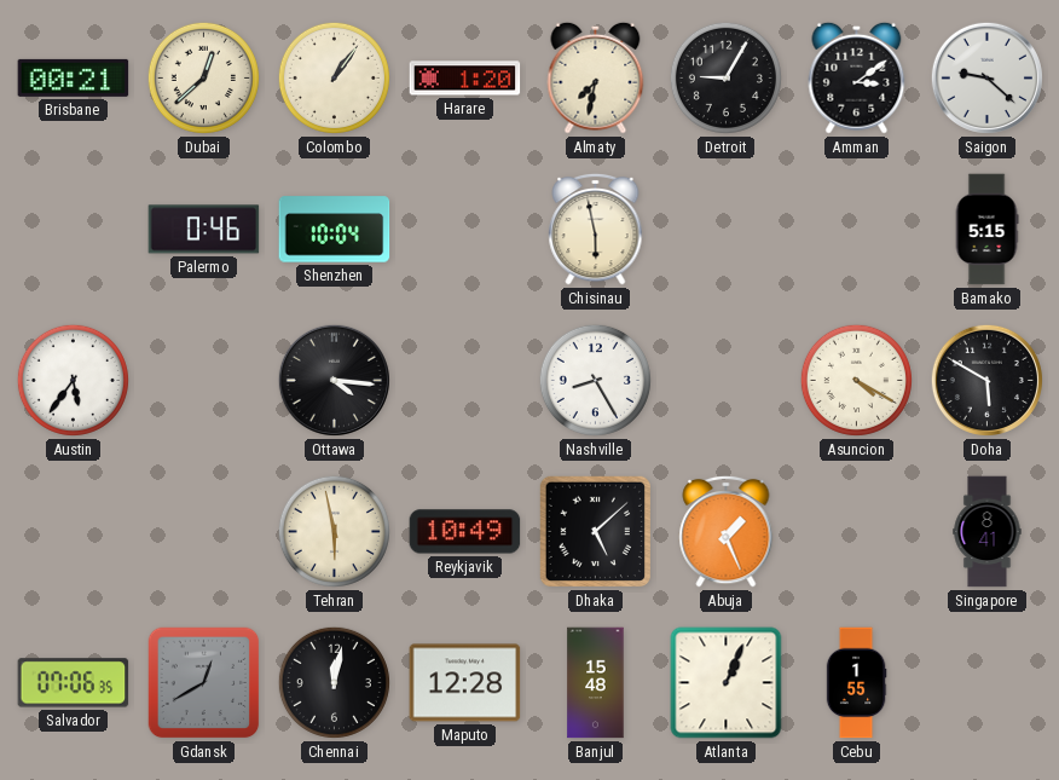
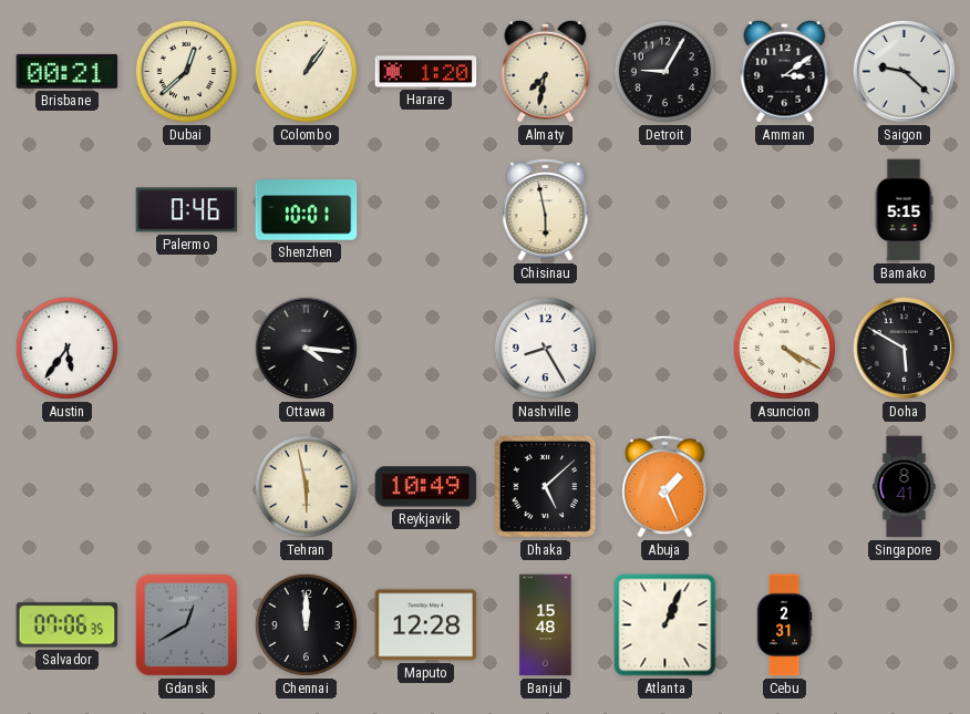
Shenzhen: 10:04 -> 10:01 (307, 210)
Chennai: 12:02 -> 12:00 (306, 624)
Cebu: 1:55 -> 2:31 (784, 625)
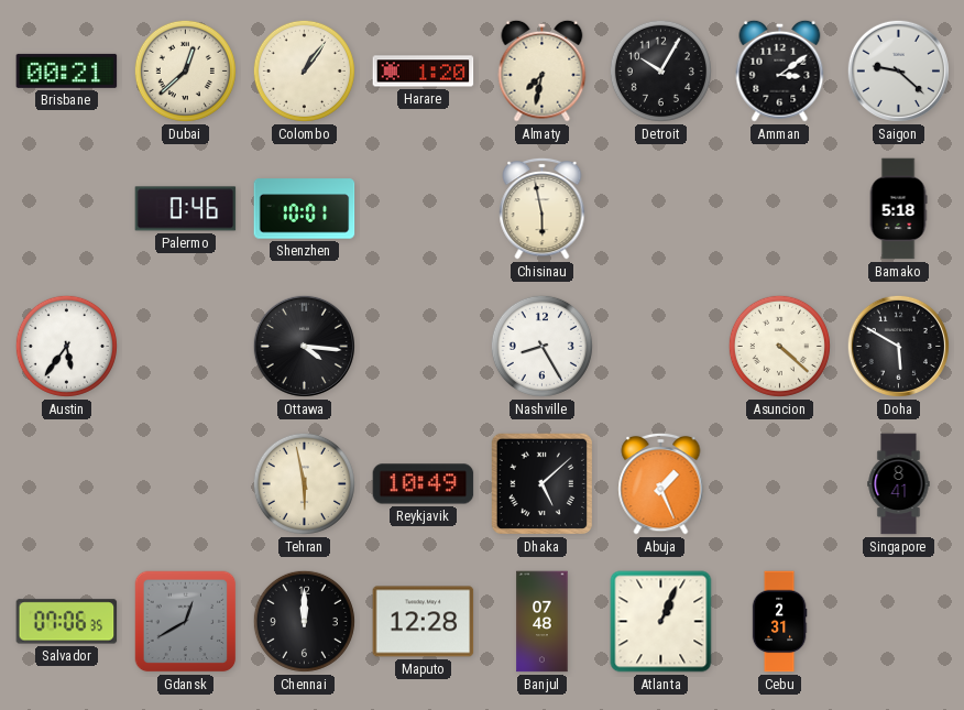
Detroit: 9:05 -> 10:05 (660, 70)
Bamako: 5:15 -> 5:18 (898, 209)
Asuncion: 4:20 -> 4:22 (779, 346)
Banjul: 15:48 -> 07:48 (543, 622)
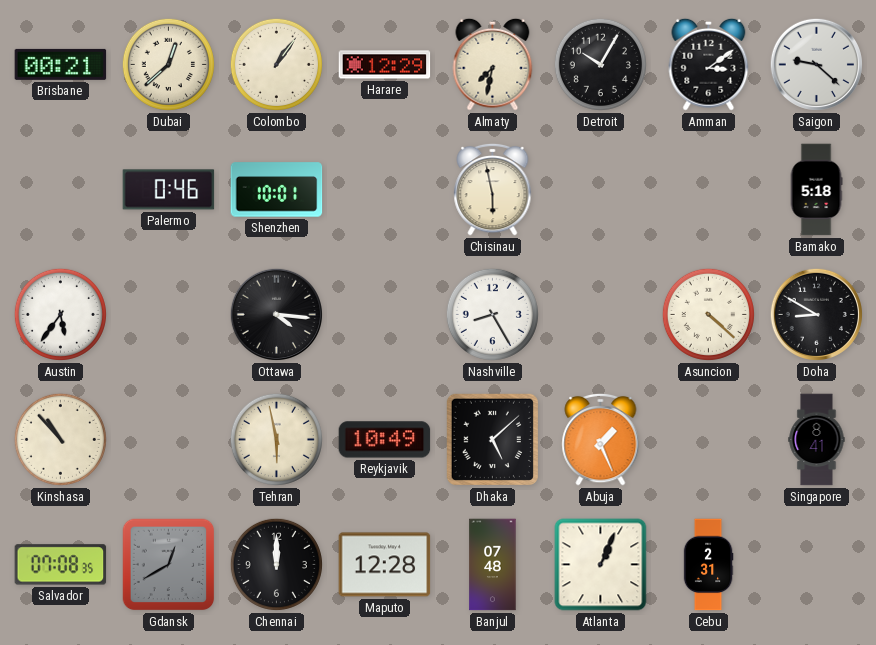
Harare: 1:20 -> 12:29 (385, 65)
Doha: 5:50 -> 8:50 (816, 314)
Kinshasa: none -> 10:53 (60, 439)
Salvador: 07:06 -> 07:08 (61, 565)
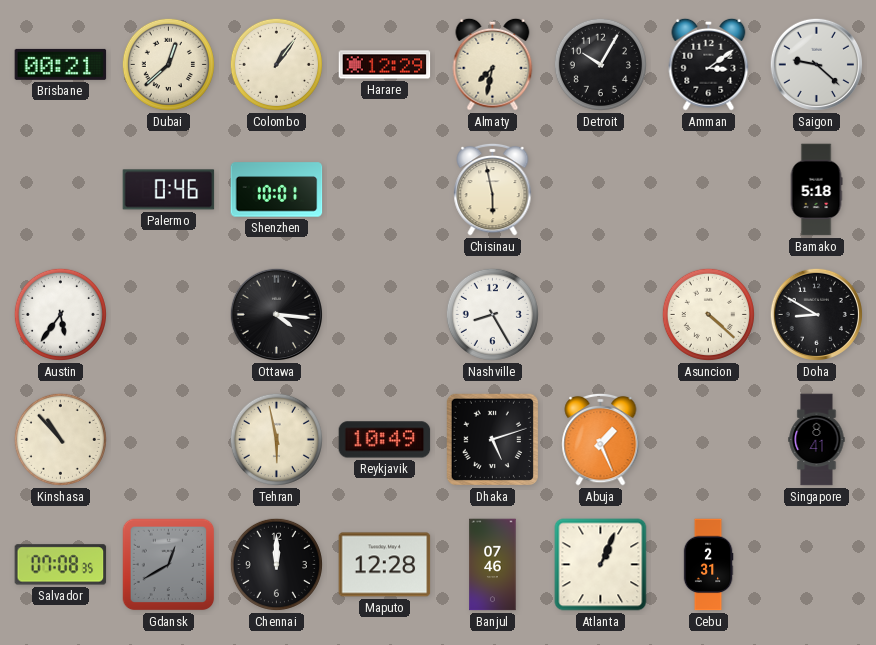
Dhaka: 5:08 -> 5:12 (492, 439)
Banjul: 07:48 -> 07:46 (493, 565)
